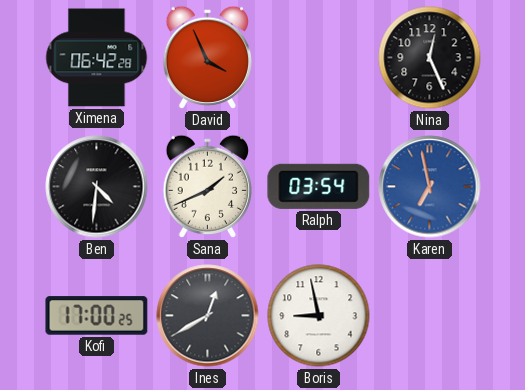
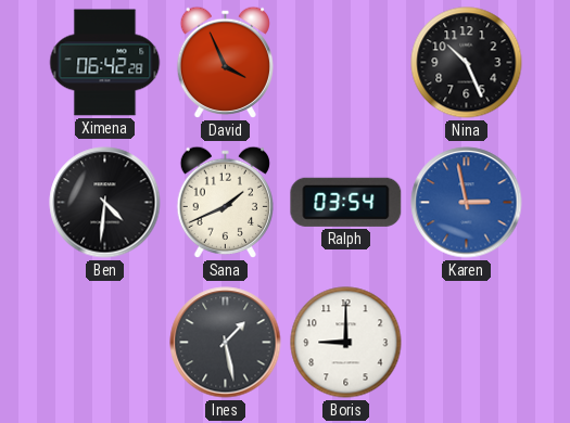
Nina: 12:26 -> 10:26 (467, 63)
Karen: 6:58 -> 2:58 (467, 203)
Kofi: 17:00 -> none (97, 316)
Ines: 12:40 -> 1:28 (226, 343)
Boris: 8:58 -> 9:00 (346, 343)
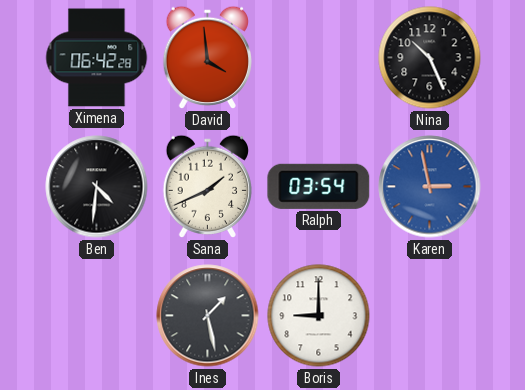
David: 3:56 -> 3:59 (207, 57)
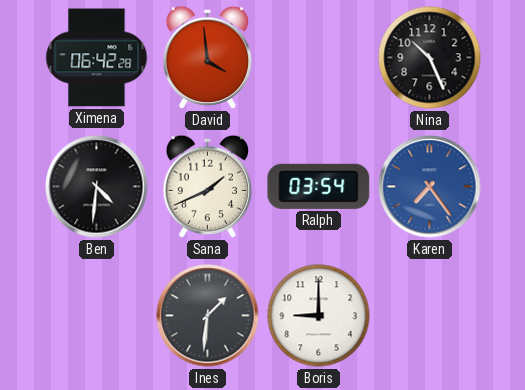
Karen: 2:58 -> 7:24 (430, 187)
Ines: 1:28 -> 1:31 (208, 316)
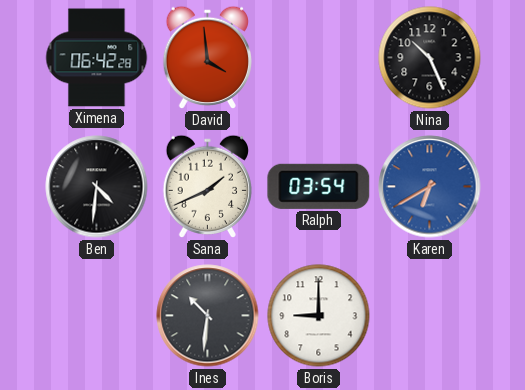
Karen: 7:24 -> 6:40 (430, 187)
Ines: 1:31 -> 10:31 (208, 316)
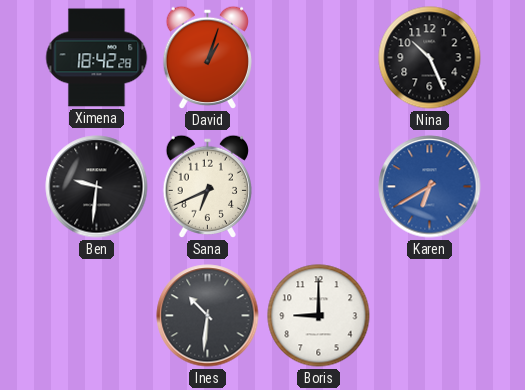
Ximena: 06:42 -> 18:42 (97, 58)
David: 3:59 -> 1:03 (207, 57)
Ben: 4:31 -> 9:31 (97, 187)
Sana: 1:41 -> 6:41 (207, 186)
Ralph: 03:54 -> none (319, 186)
